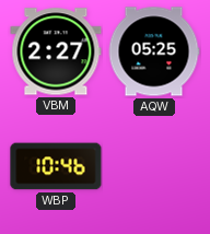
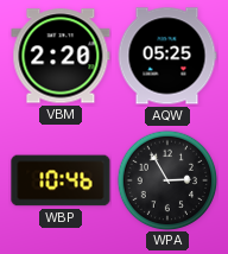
VBM: 2:27 -> 2:20 (61, 56)
WPA: none -> 2:55 (167, 180)
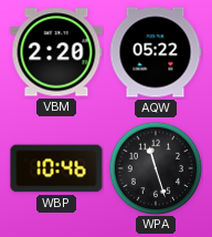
AQW: 05:25 -> 05:22 (156, 52)
WPA: 2:55 -> 11:27 (156, 168)
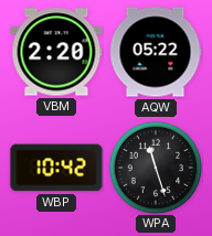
WBP: 10:46 -> 10:42 (56, 168)
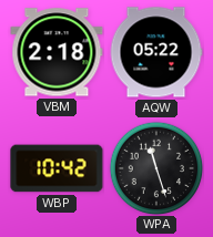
VBM: 2:20 -> 2:18 (57, 52)
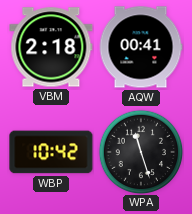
AQW: 05:22 -> 00:41 (141, 47)
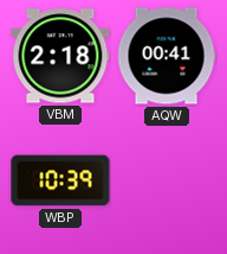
WBP: 10:42 -> 10:39 (60, 180)
WPA: 11:27 -> none (141, 152)
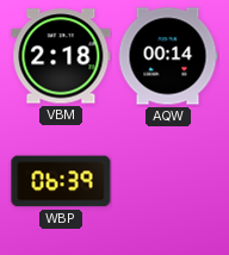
AQW: 00:41 -> 00:14 (168, 56)
WBP: 10:39 -> 06:39 (61, 181)
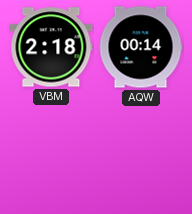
WBP: 06:39 -> none (61, 181)
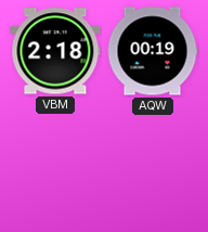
AQW: 00:14 -> 00:19 (153, 51)
